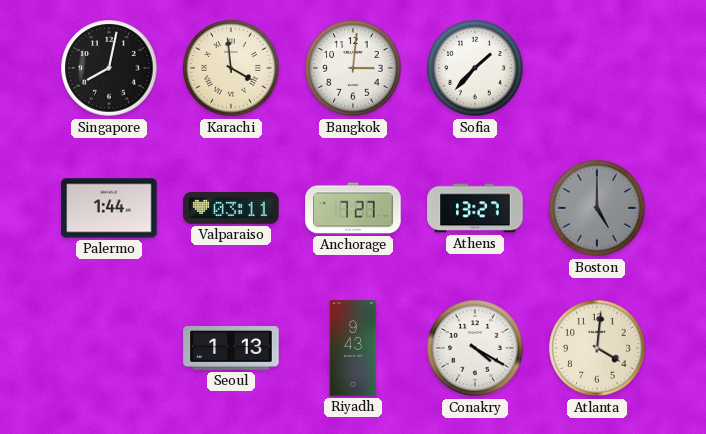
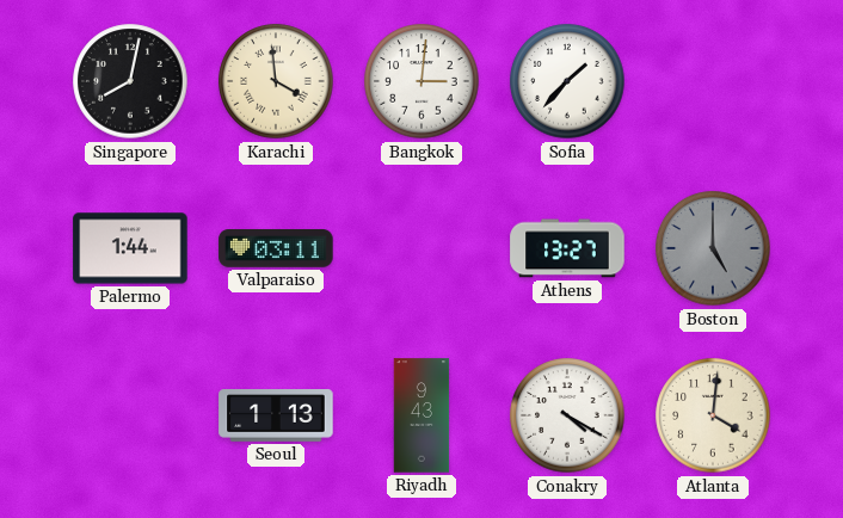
Anchorage: 7:27 -> none (353, 208)
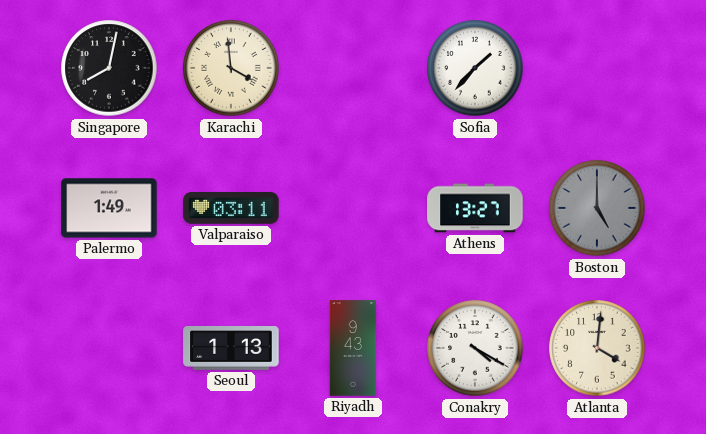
Bangkok: 3:01 -> none (421, 81)
Palermo: 1:44 -> 1:49 (109, 208)
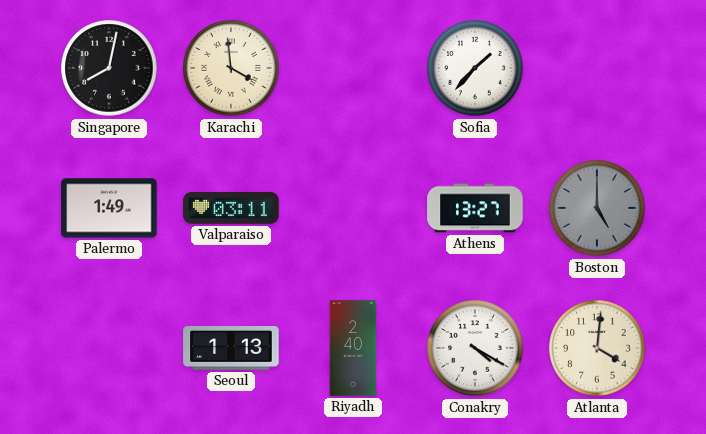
Riyadh: 9:43 -> 2:40 (353, 348)
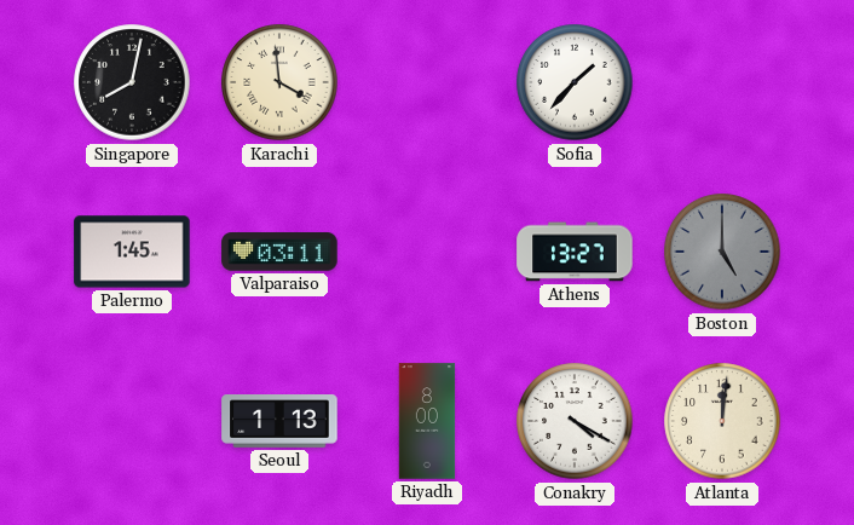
Palermo: 1:49 -> 1:45 (132, 252)
Riyadh: 2:40 -> 8:00 (427, 421)
Atlanta: 4:01 -> 12:01 (722, 421)
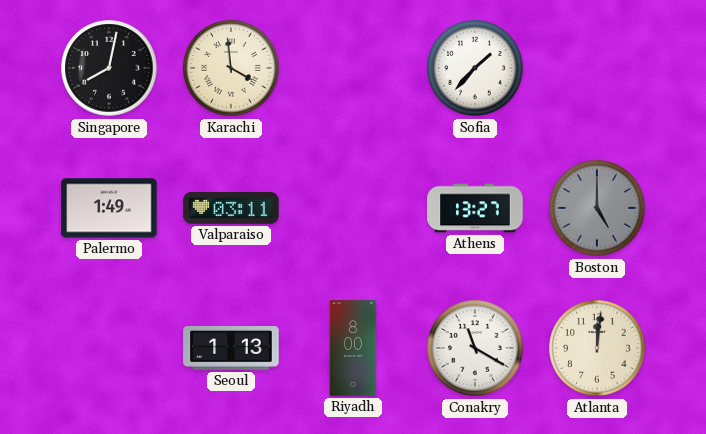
Palermo: 1:45 -> 1:49 (109, 208)
Conakry: 4:20 -> 11:20 (475, 348)
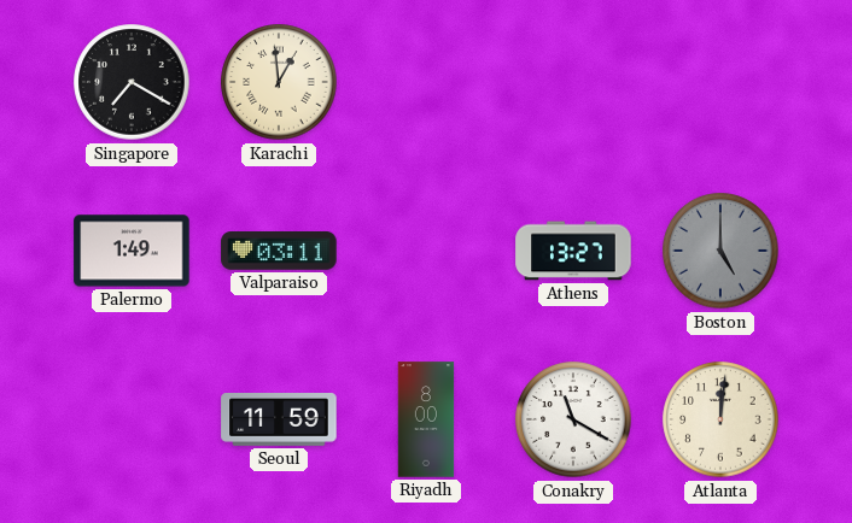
Singapore: 8:02 -> 7:20 (132, 82)
Karachi: 3:59 -> 12:59 (279, 82)
Sofia: 1:37 -> none (475, 68)
Seoul: 1:13 -> 11:59 (279, 421)
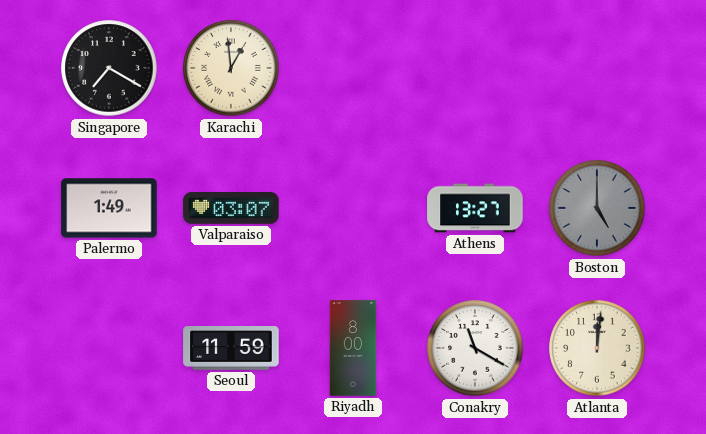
Valparaiso: 03:11 -> 03:07 (231, 209)
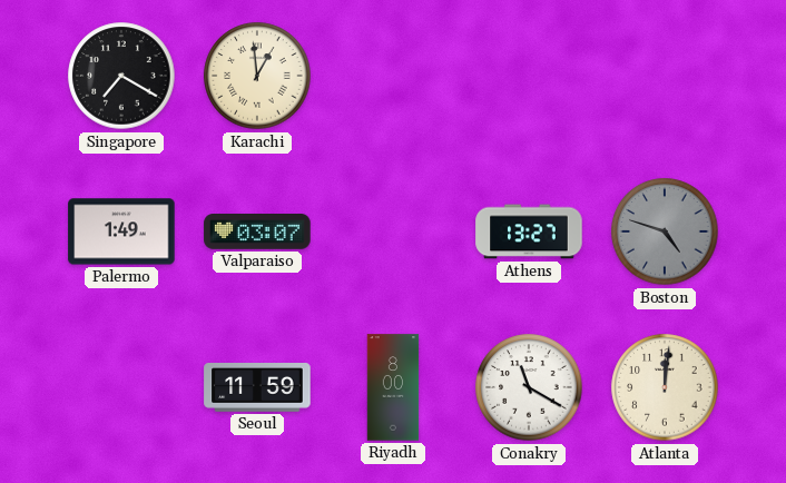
Boston: 5:00 -> 4:48 (665, 231)
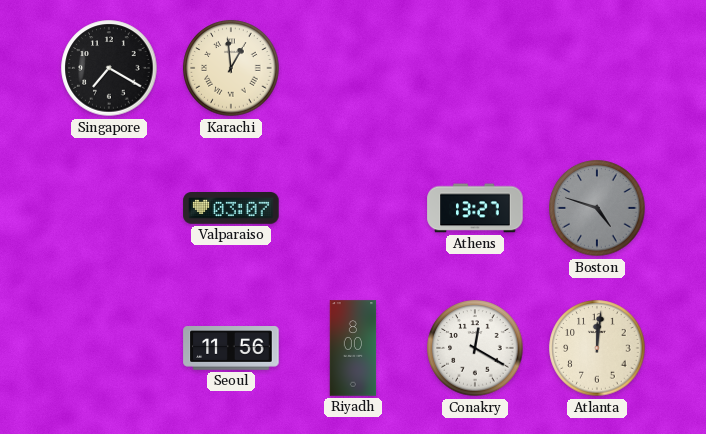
Palermo: 1:49 -> none (121, 231)
Seoul: 11:59 -> 11:56 (231, 349)
Conakry: 11:20 -> 12:20 (475, 348)
